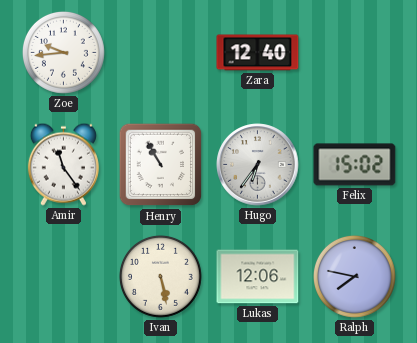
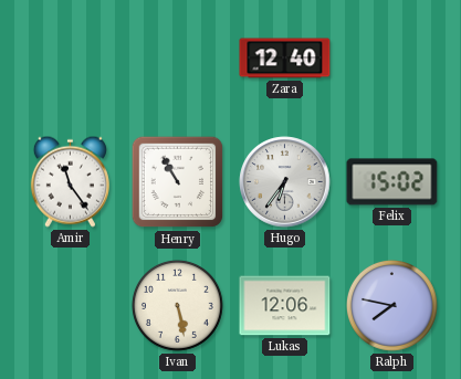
Zoe: 9:44 -> none (63, 52)
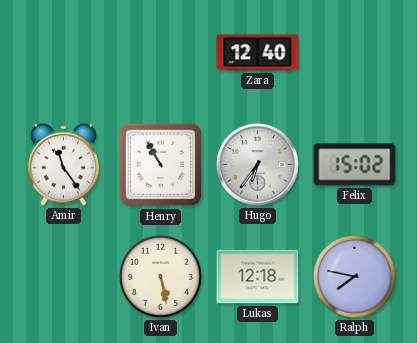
Lukas: 12:06 -> 12:18 (258, 277)
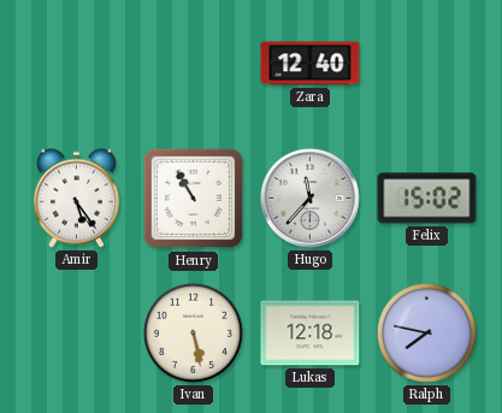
Amir: 11:24 -> 5:24 (76, 197)
Hugo: 6:36 -> 11:37 (311, 199)
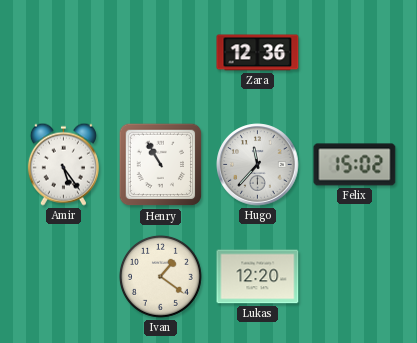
Zara: 12:40 -> 12:36 (258, 53)
Ivan: 5:28 -> 1:21 (160, 276)
Lukas: 12:18 -> 12:20 (258, 277)
Ralph: 7:47 -> none (426, 332)
